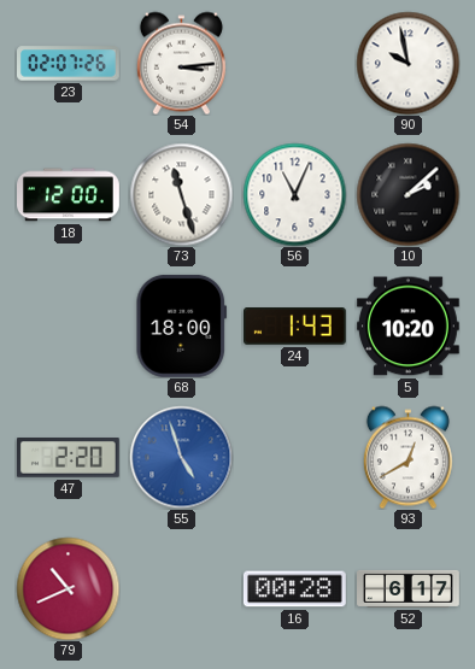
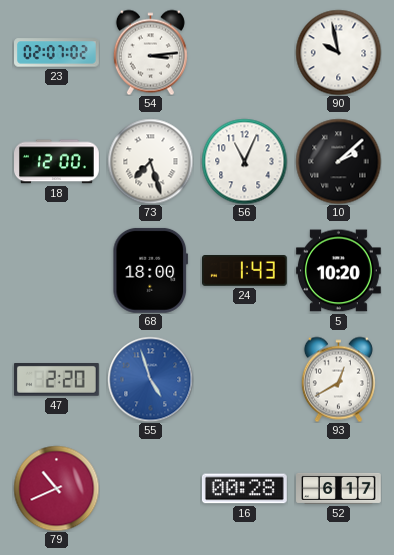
23: 02:07:26 -> 02:07:02 (57, 53)
73: 11:27 -> 7:27 (150, 161)
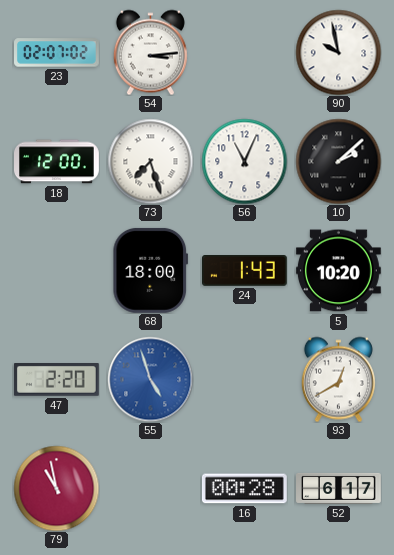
79: 10:41 -> 10:58 (56, 488)
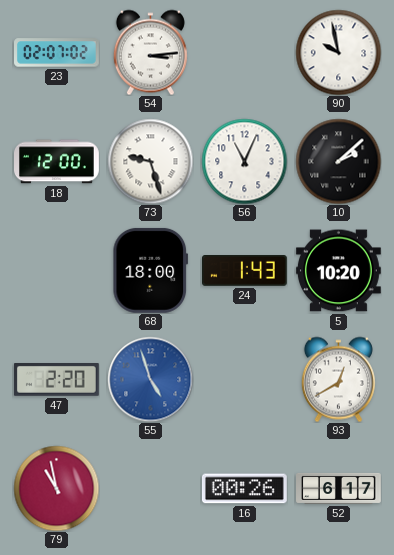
73: 7:27 -> 9:27 (150, 161)
16: 00:28 -> 00:26 (244, 489)
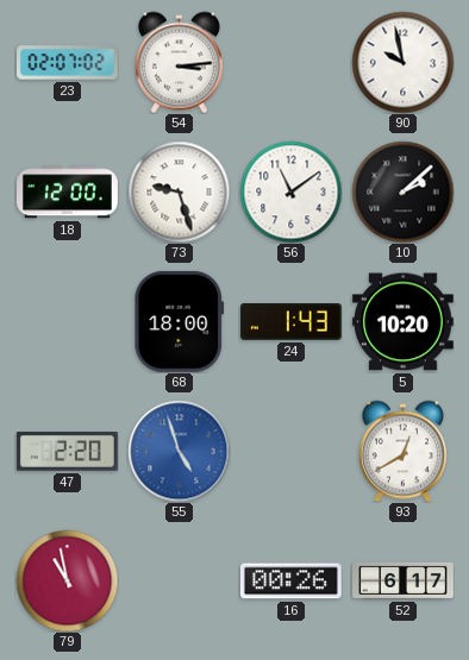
56: 11:04 -> 11:09 (290, 191)
